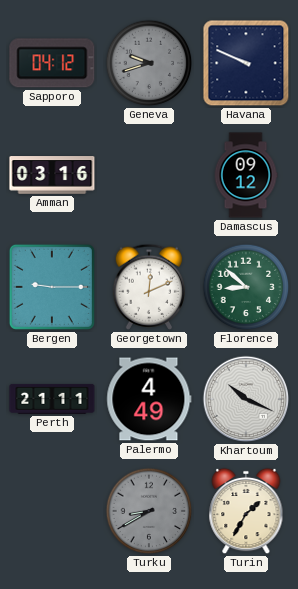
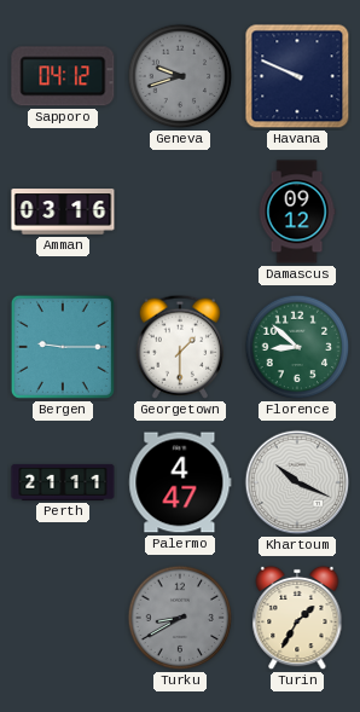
Georgetown: 12:11 -> 1:30 (179, 347)
Palermo: 4:49 -> 4:47 (180, 482)
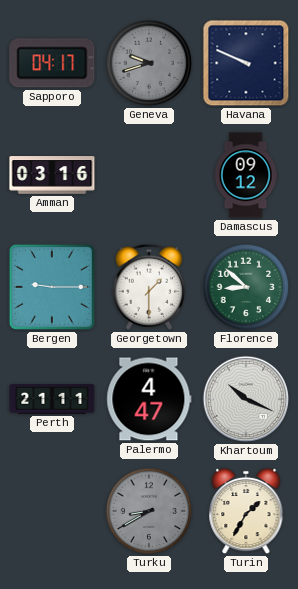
Sapporo: 04:12 -> 04:17 (52, 63)
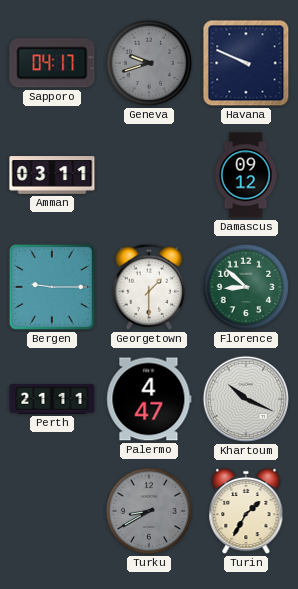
Amman: 03:16 -> 03:11 (52, 175)
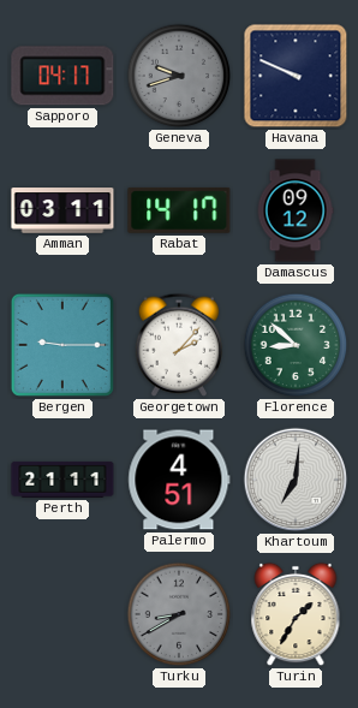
Rabat: none -> 14:17 (179, 210)
Georgetown: 1:30 -> 2:07 (178, 345)
Palermo: 4:47 -> 4:51 (179, 480)
Khartoum: 10:19 -> 7:01 (296, 480)
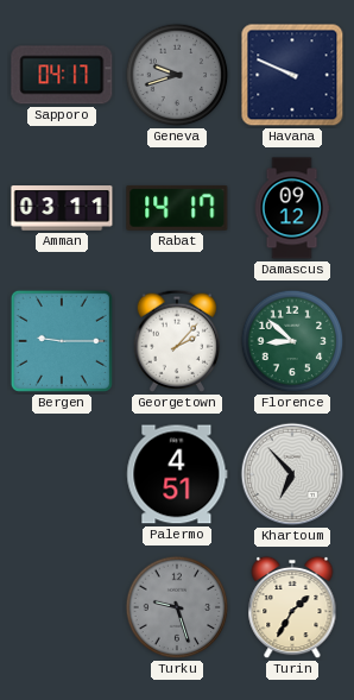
Perth: 21:11 -> none (62, 480)
Khartoum: 7:01 -> 6:53 (292, 474)
Turku: 8:40 -> 9:27 (177, 607)
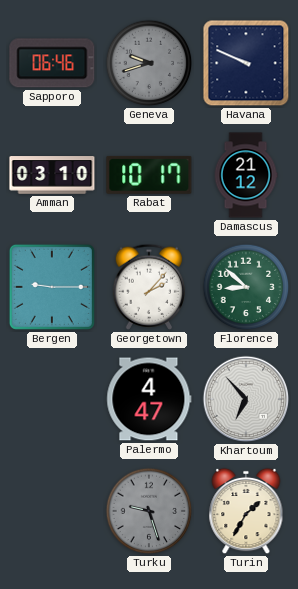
Sapporo: 04:17 -> 06:46 (52, 63)
Amman: 03:11 -> 03:10 (52, 175)
Rabat: 14:17 -> 10:17 (149, 175)
Damascus: 09:12 -> 21:12 (246, 175)
Palermo: 4:51 -> 4:47 (149, 399)
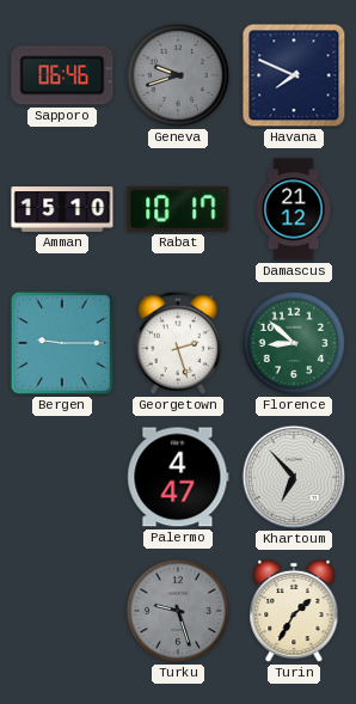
Havana: 9:49 -> 7:49 (294, 75)
Amman: 03:10 -> 15:10 (62, 209)
Georgetown: 2:07 -> 2:27 (177, 343)
